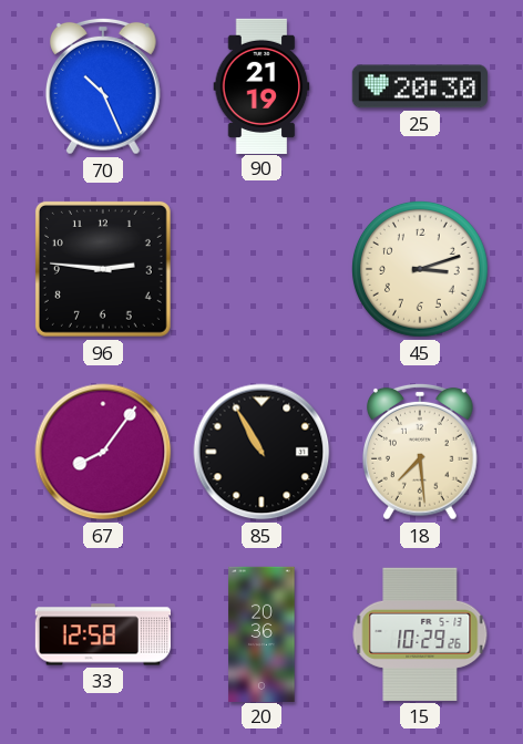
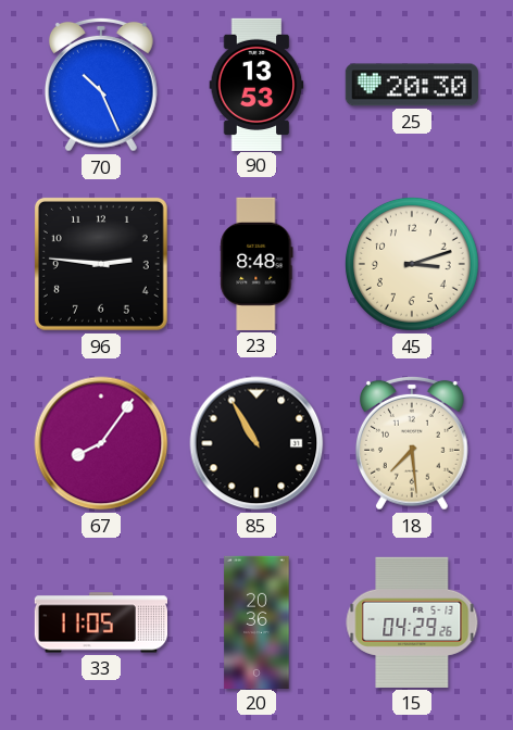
90: 21:19 -> 13:53 (256, 84)
23: none -> 8:48 (256, 264)
33: 12:58 -> 11:05 (100, 622)
15: 10:29 -> 04:29 (412, 622)
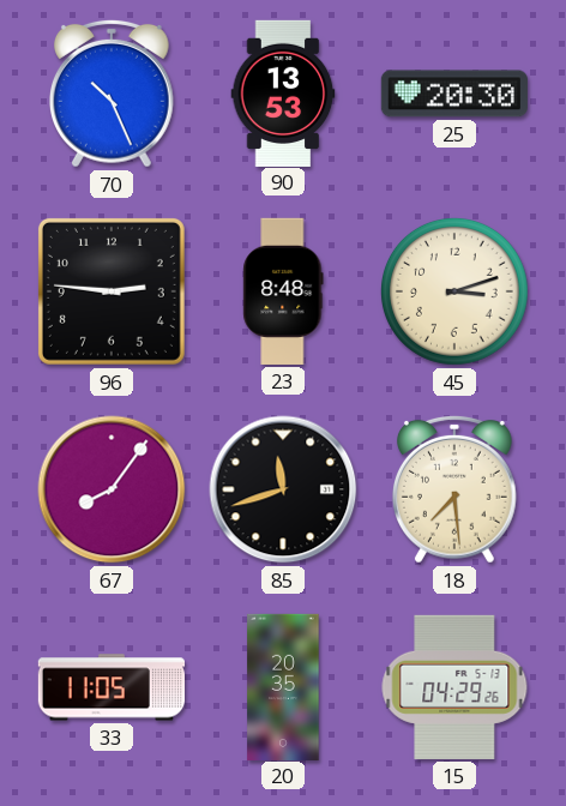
85: 10:55 -> 11:42 (283, 489)
20: 20:36 -> 20:35 (283, 686)
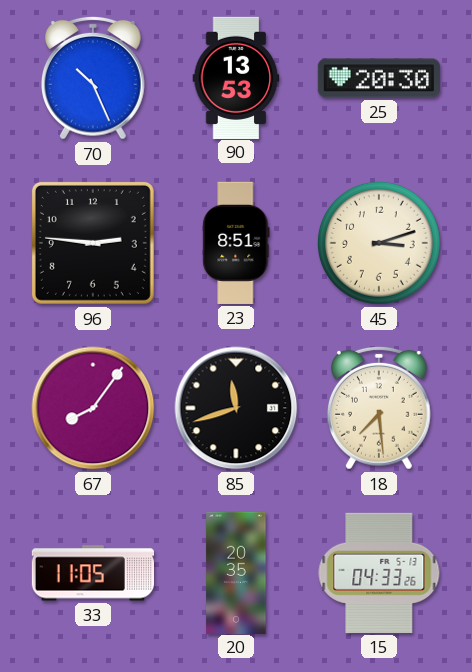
23: 8:48 -> 8:51 (236, 243)
15: 04:29 -> 04:33 (379, 573)
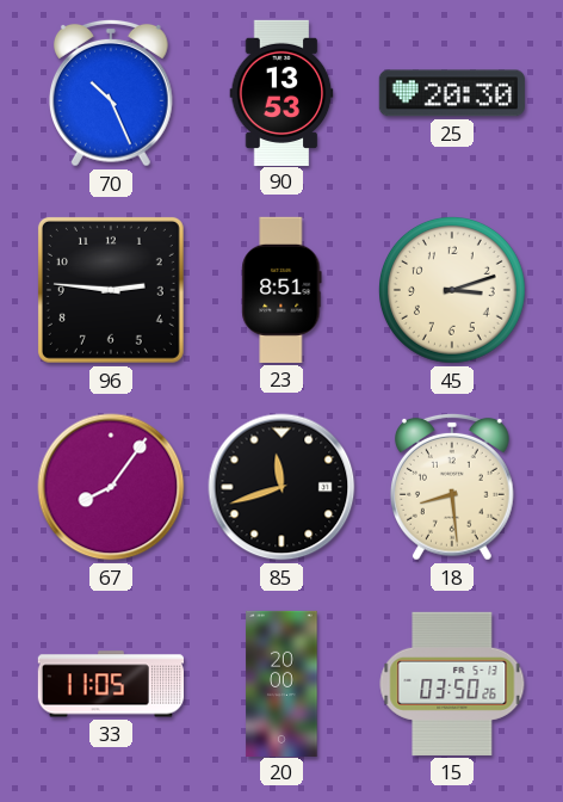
18: 7:29 -> 8:29 (452, 487)
20: 20:35 -> 20:00 (281, 683)
15: 04:33 -> 03:50 (452, 684)
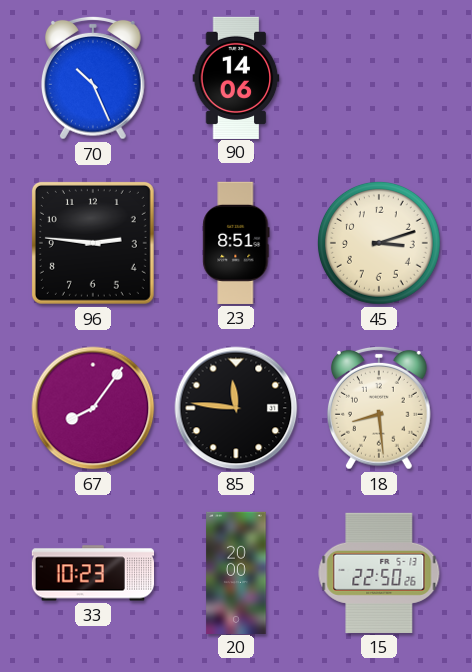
90: 13:53 -> 14:06 (236, 77)
25: 20:30 -> none (452, 93)
85: 11:42 -> 11:46 (236, 408)
33: 11:05 -> 10:23 (92, 573)
15: 03:50 -> 22:50 (379, 573)
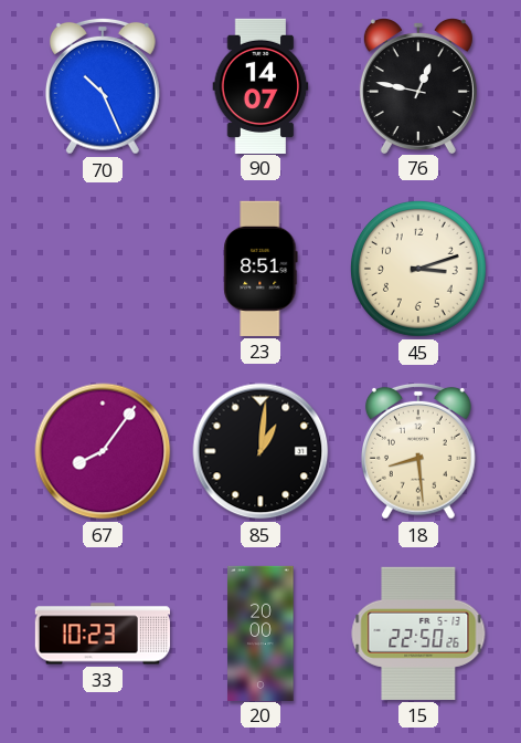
90: 14:06 -> 14:07 (260, 85)
76: none -> 12:47 (418, 86)
96: 2:46 -> none (93, 243)
85: 11:46 -> 1:01 (260, 451)
